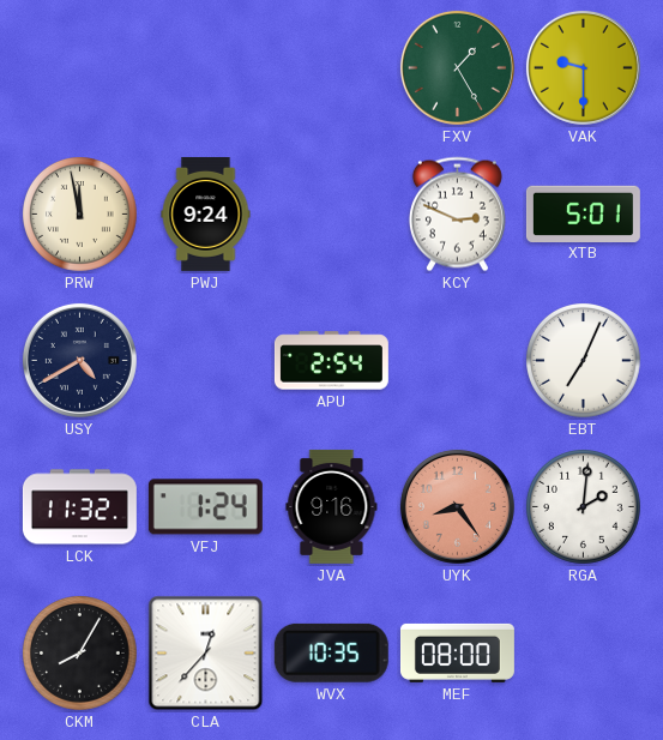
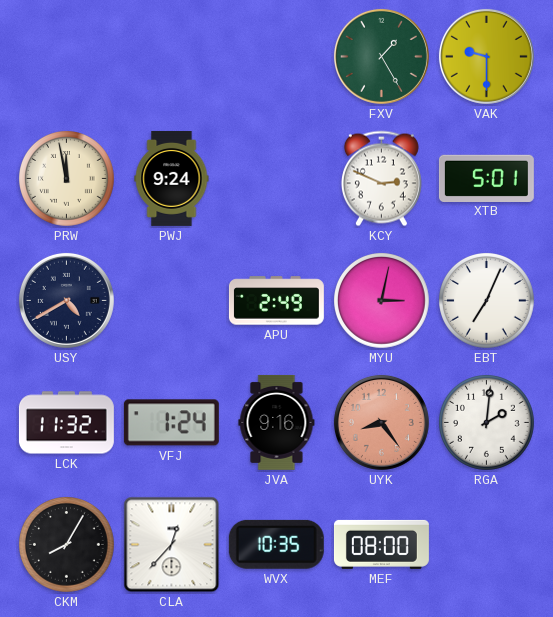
APU: 2:54 -> 2:49 (276, 301)
MYU: none -> 3:02 (382, 301)
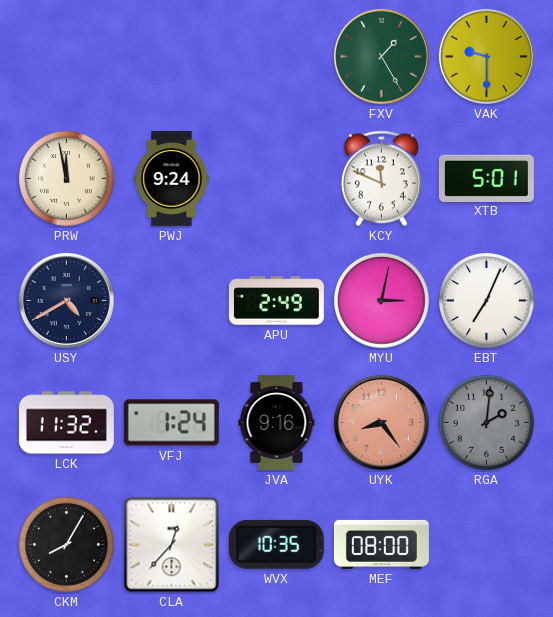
KCY: 2:49 -> 11:49 (381, 179)
RGA dial: white -> grey (487, 423)
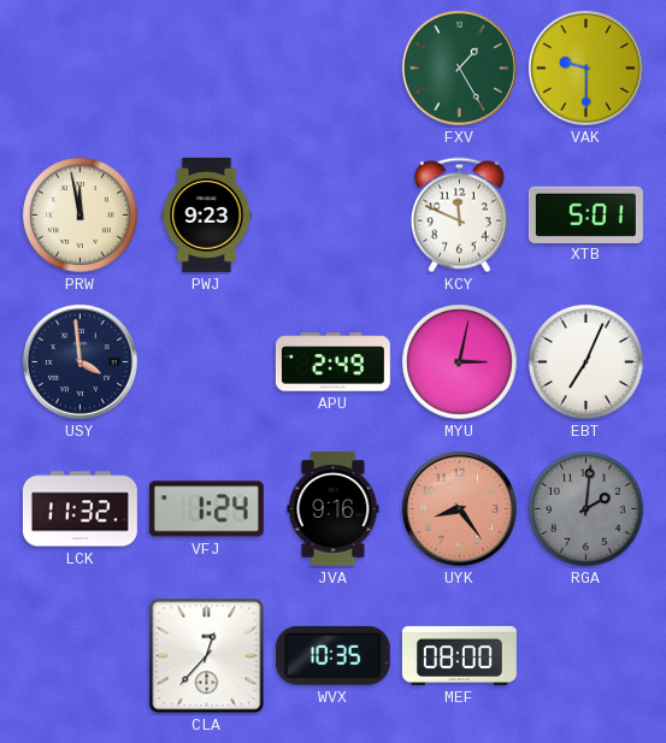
PWJ: 9:24 -> 9:23 (207, 214)
USY: 4:40 -> 3:59 (79, 361)
CKM: 8:05 -> none (67, 545)
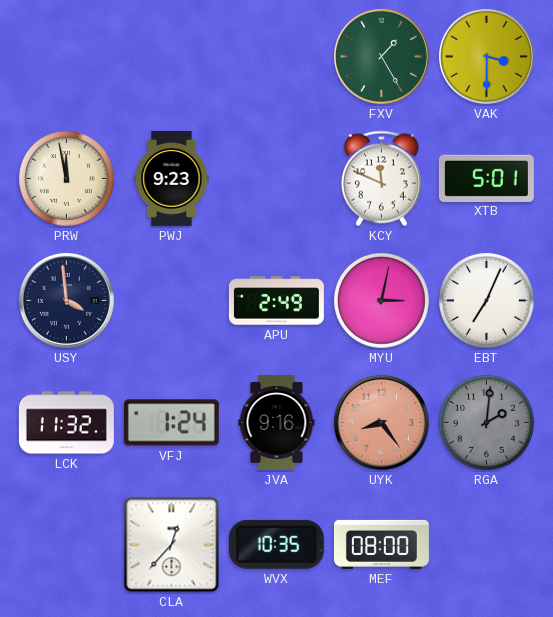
VAK: 9:30 -> 3:30 (486, 56)
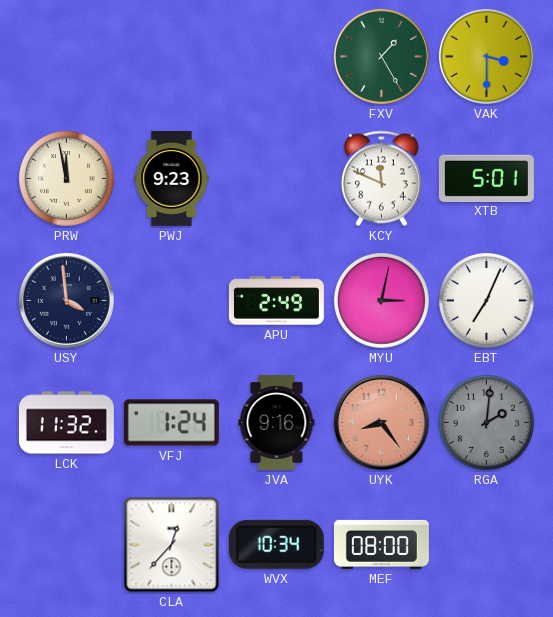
WVX: 10:35 -> 10:34 (276, 544)
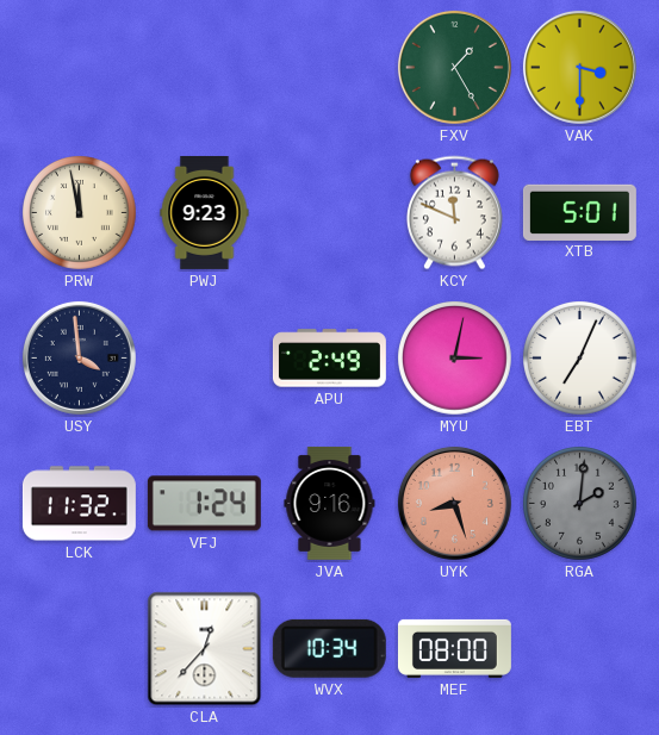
UYK: 8:24 -> 8:27 (454, 503)
